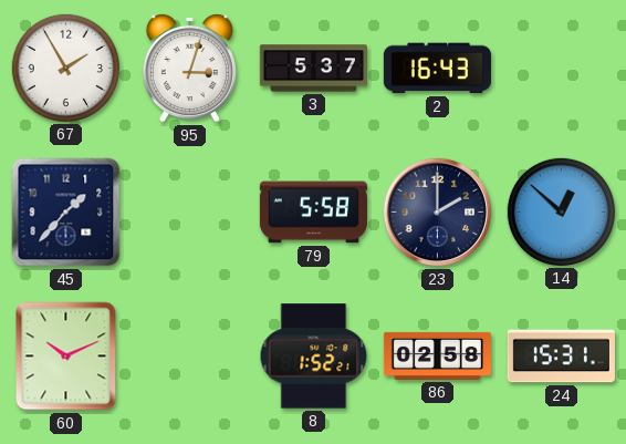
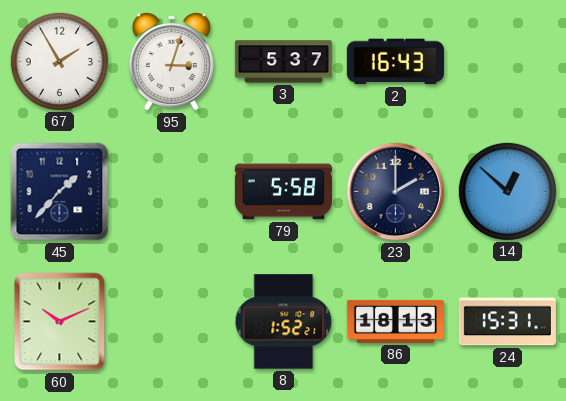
86: 02:58 -> 18:13 (395, 321)
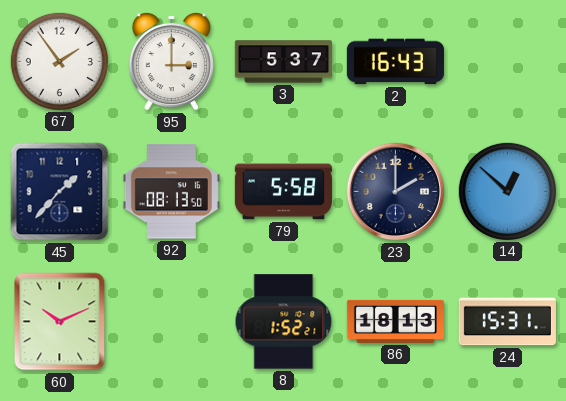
67: 1:55 -> 1:54 (59, 61)
95: 3:03 -> 3:00 (171, 61)
92: none -> 08:13 (171, 192)
